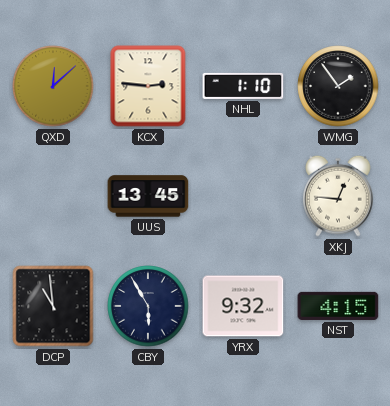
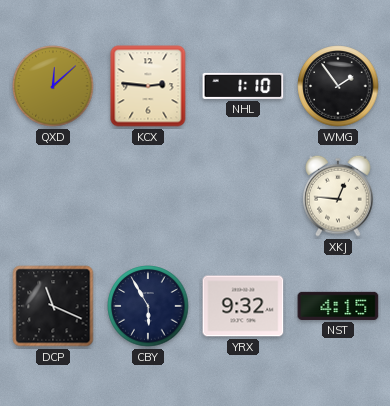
UUS: 13:45 -> none (148, 196)
DCP: 10:59 -> 11:19 (53, 306)
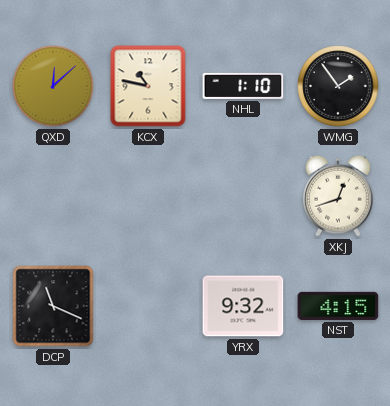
KCX: 2:46 -> 10:47 (148, 86)
XKJ: 12:46 -> 12:42 (338, 196)
CBY: 5:55 -> none (148, 306)
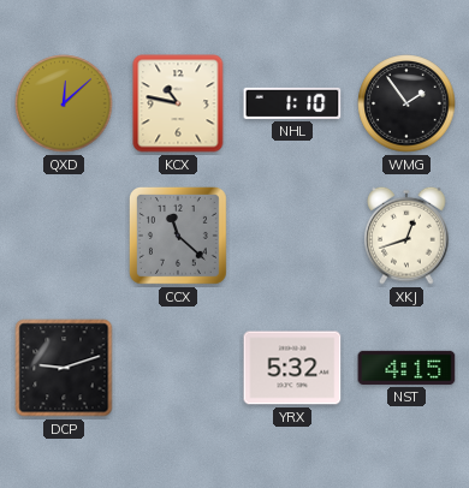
CCX: none -> 11:22 (178, 236)
DCP: 11:19 -> 9:12 (64, 368)
YRX: 9:32 -> 5:32 (292, 368)
